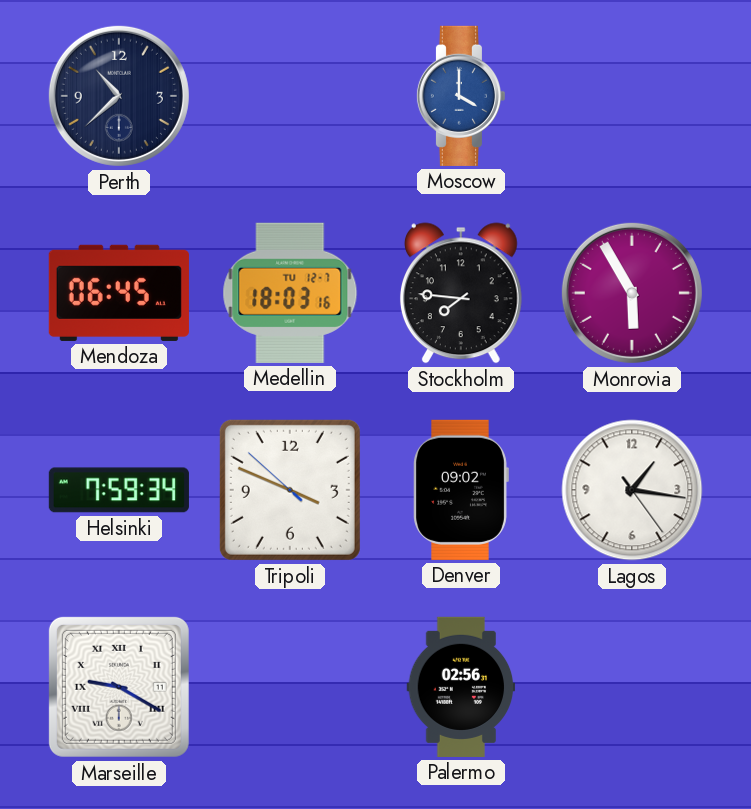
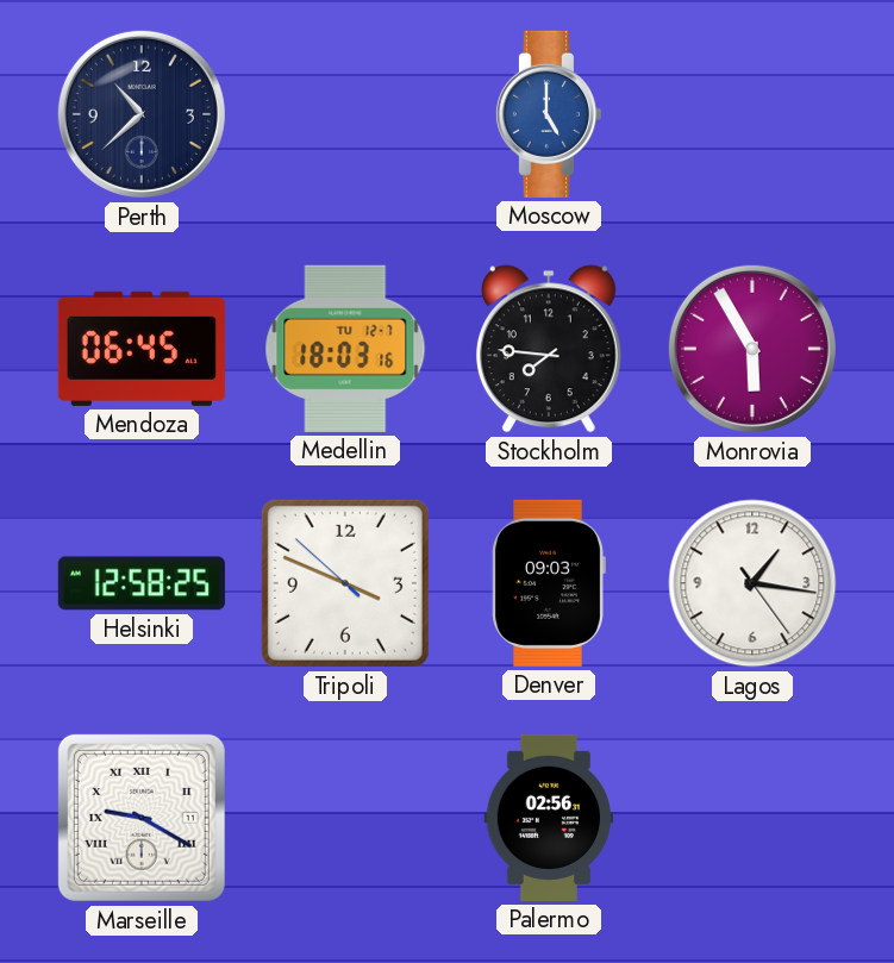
Moscow: 4:00 -> 5:00 (548, 114)
Helsinki: 7:59 -> 12:58 (142, 583)
Denver: 09:02 -> 09:03 (549, 583)
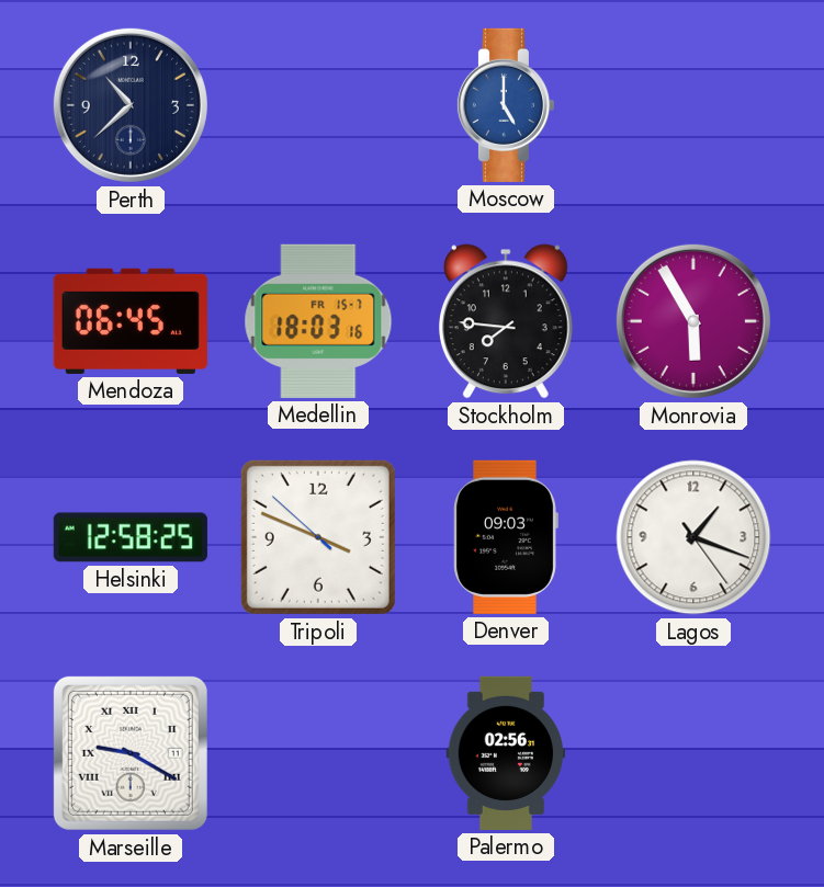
Medellin date: TU 12-7 -> FR 15-7 (318, 321)
Lagos: 1:16 -> 1:18 (693, 537)
